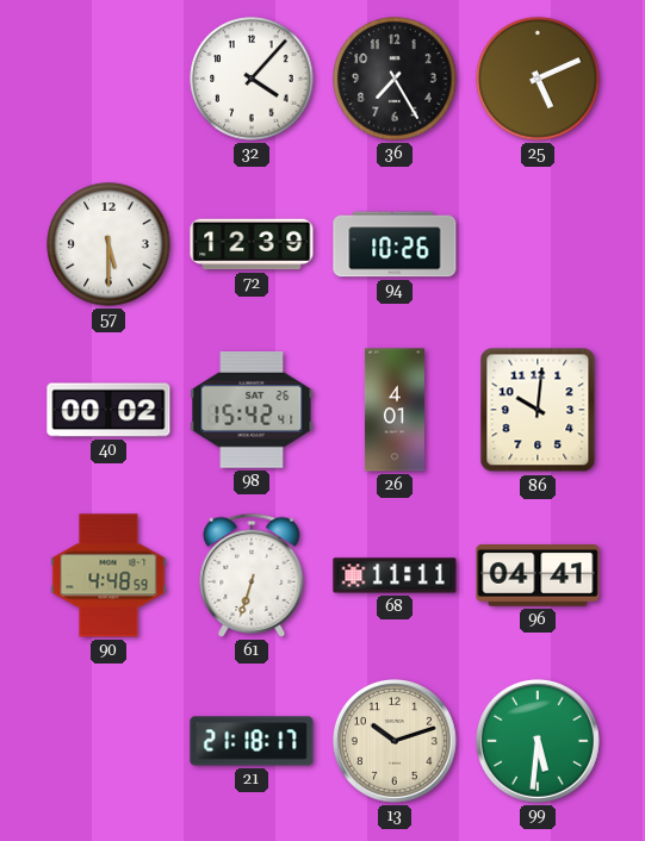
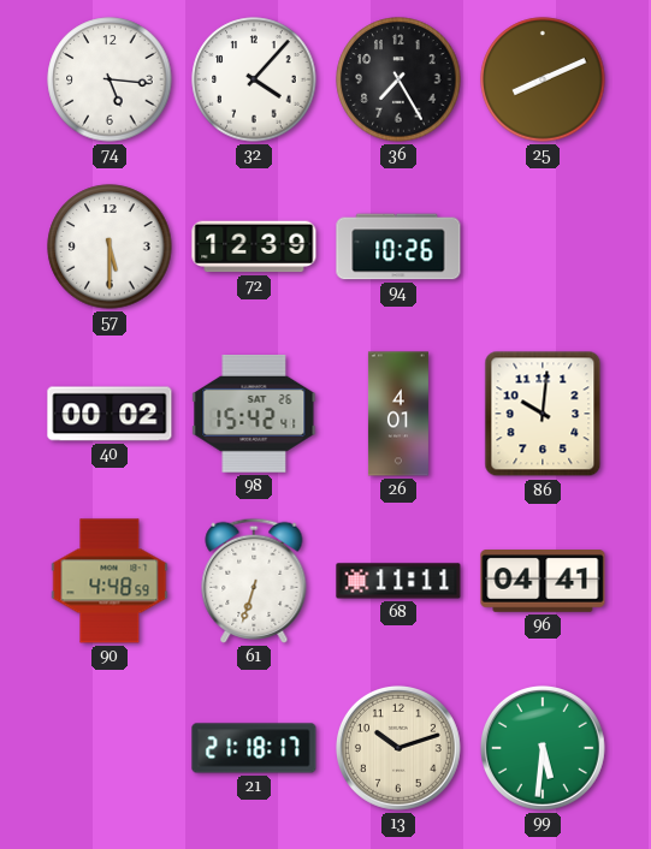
74: none -> 5:16 (110, 79)
25: 5:11 -> 8:11 (543, 79)
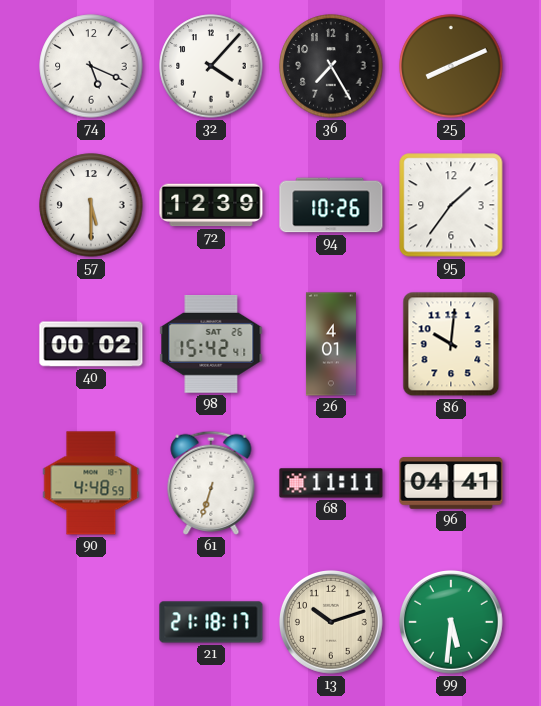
74: 5:16 -> 5:19 (91, 66)
95: none -> 1:36 (451, 205)
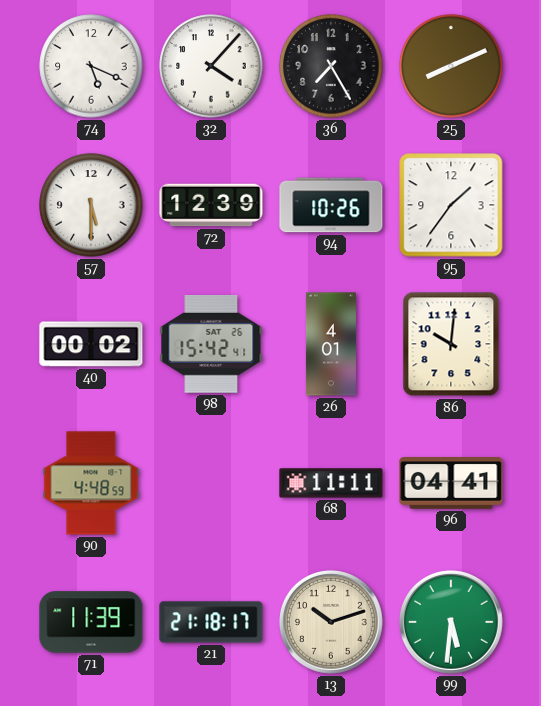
61: 6:33 -> none (211, 483)
71: none -> 11:39 (91, 622)
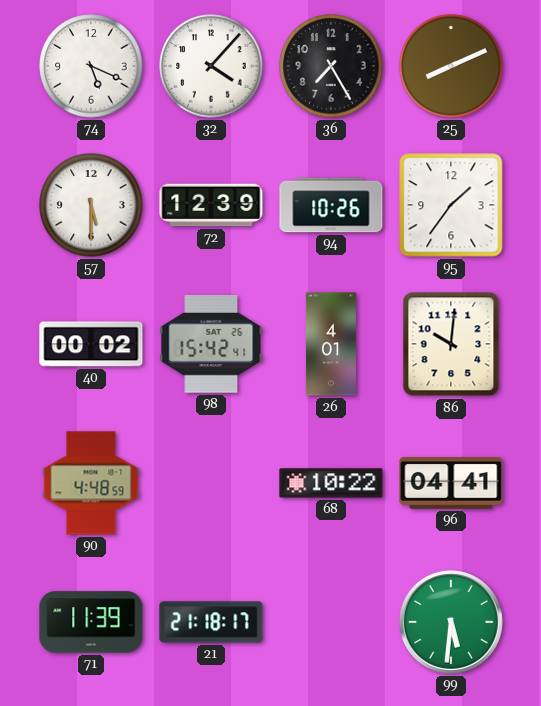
68: 11:11 -> 10:22 (331, 483)
13: 10:12 -> none (331, 622)
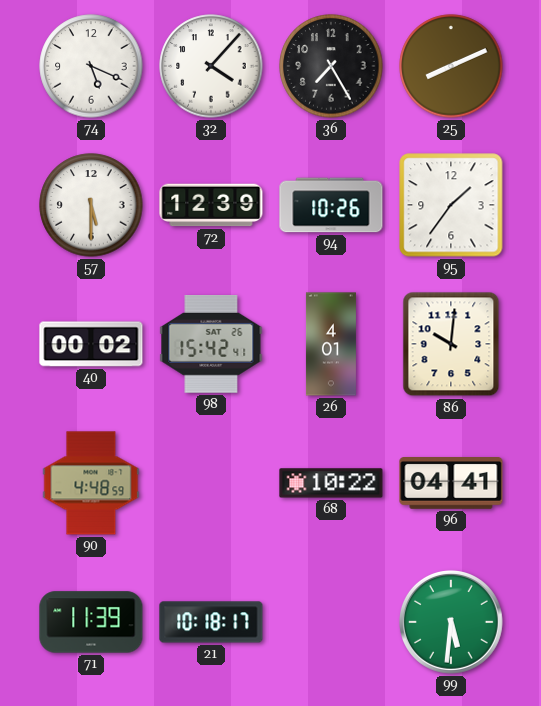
21: 21:18 -> 10:18 (211, 622)
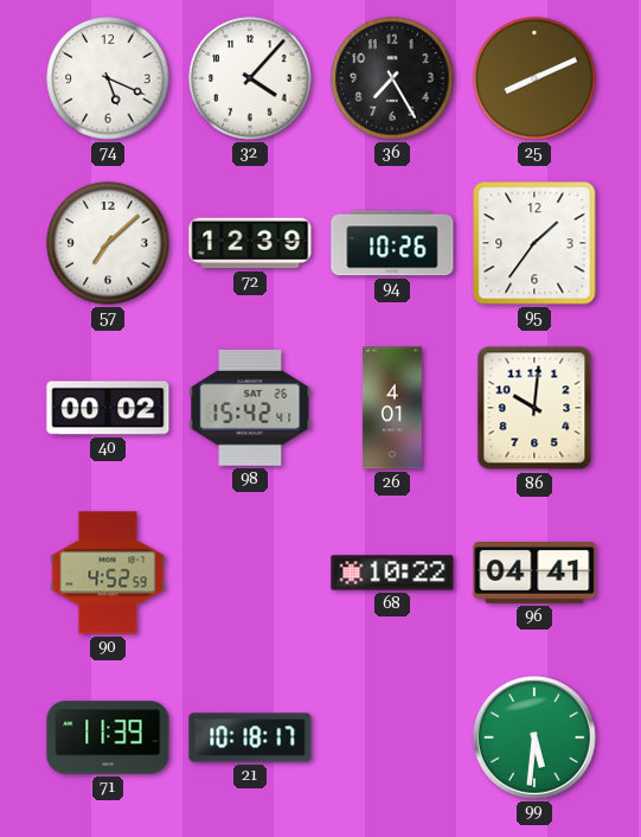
57: 5:30 -> 7:08 (108, 243)
90: 4:48 -> 4:52 (108, 573)
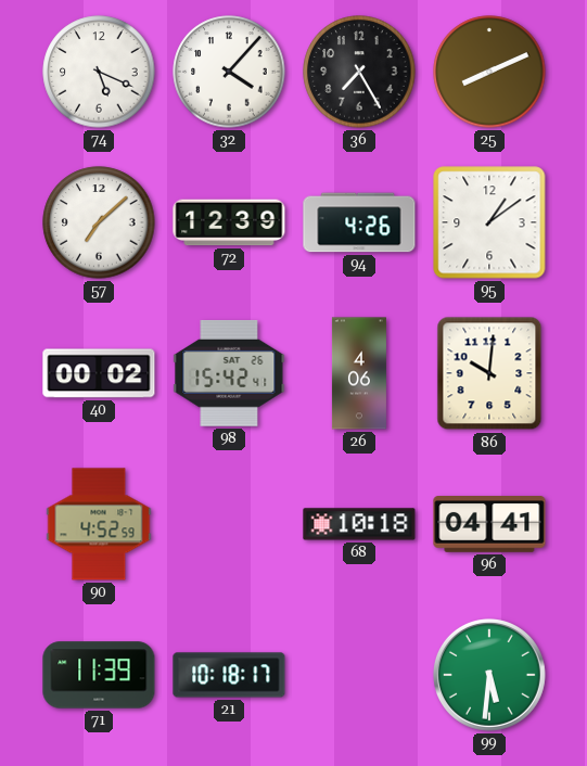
94: 10:26 -> 4:26 (359, 222)
95: 1:36 -> 1:09 (489, 222)
26: 4:01 -> 4:06 (359, 373)
68: 10:22 -> 10:18 (359, 524)
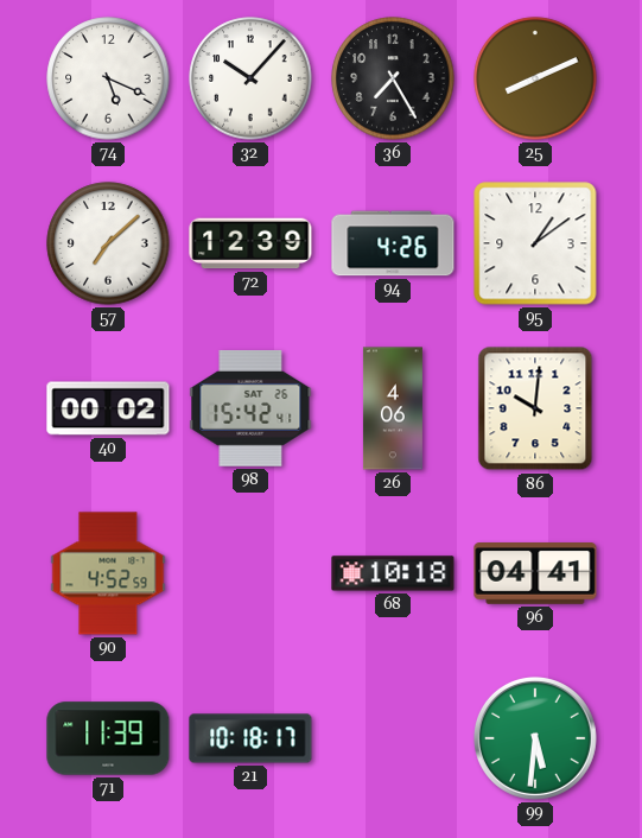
32: 4:07 -> 10:07 (250, 78)
